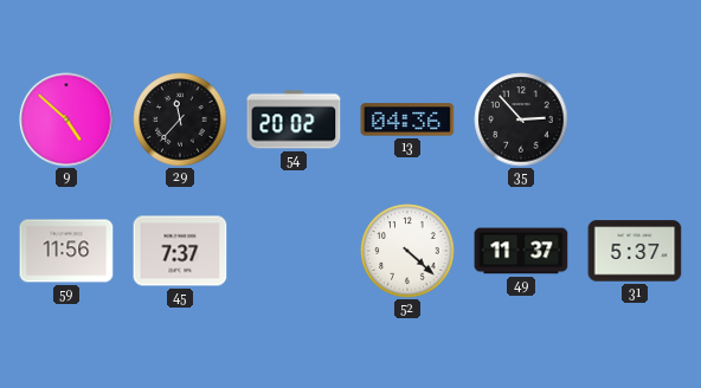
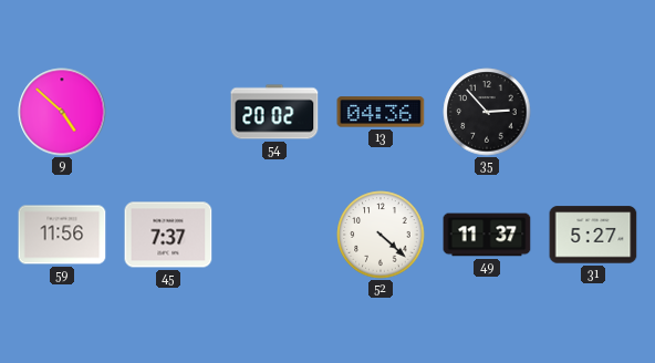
29: 11:37 -> none (180, 119)
31: 5:37 -> 5:27 (593, 235)
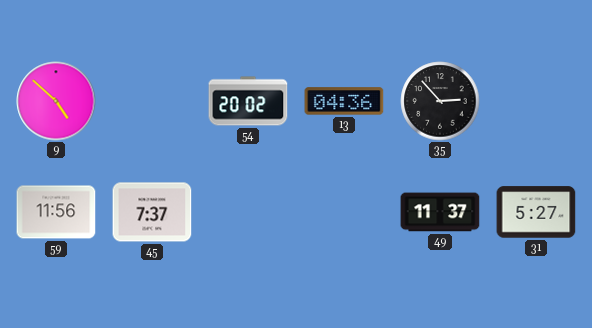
52: 4:22 -> none (381, 235)
